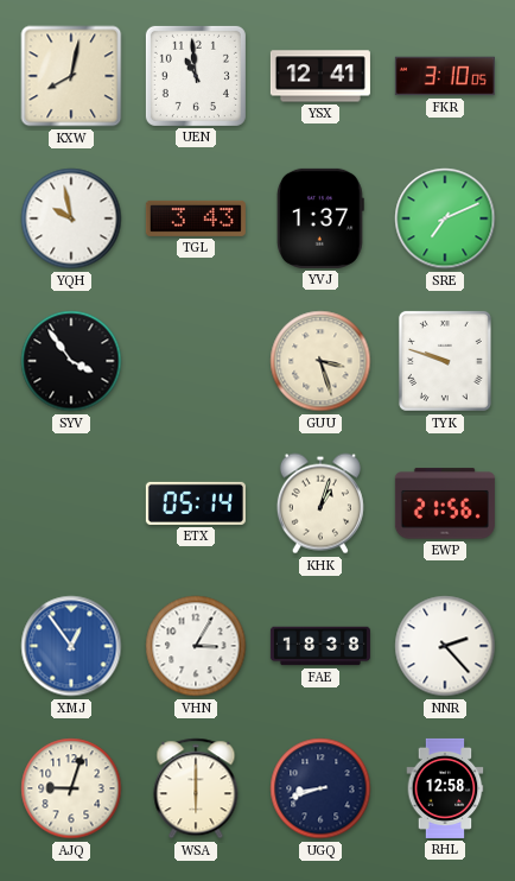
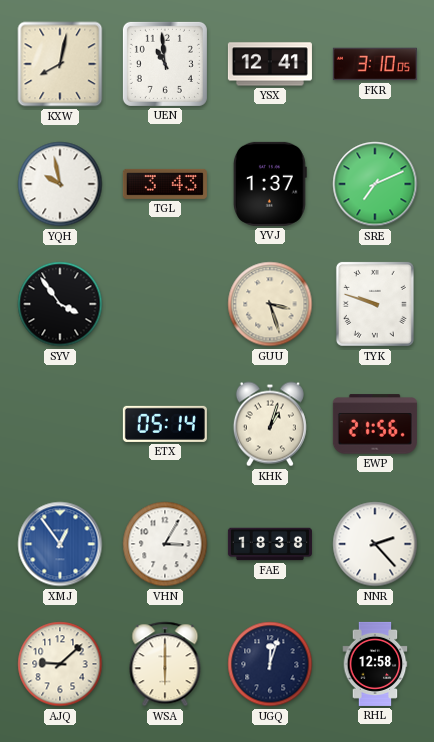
AJQ: 9:03 -> 9:08 (60, 664)
UGQ: 8:42 -> 12:03 (270, 664)
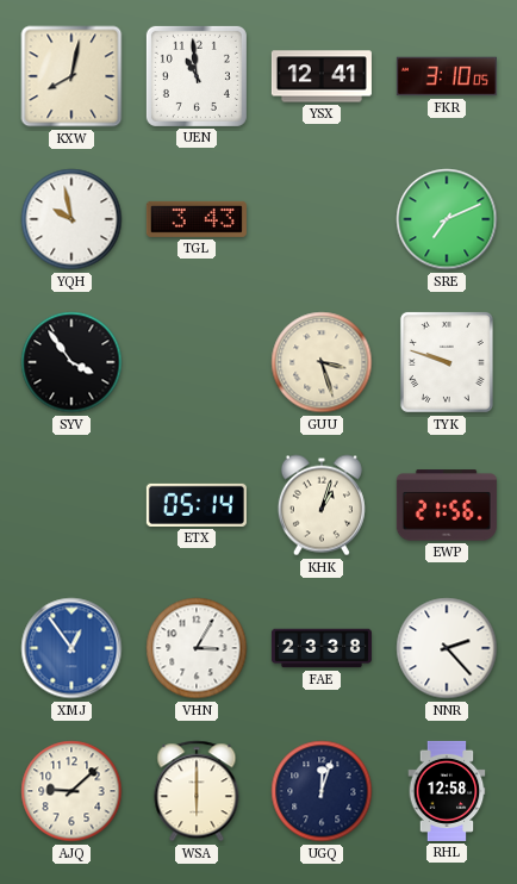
YVJ: 1:37 -> none (270, 184)
FAE: 18:38 -> 23:38 (322, 648)
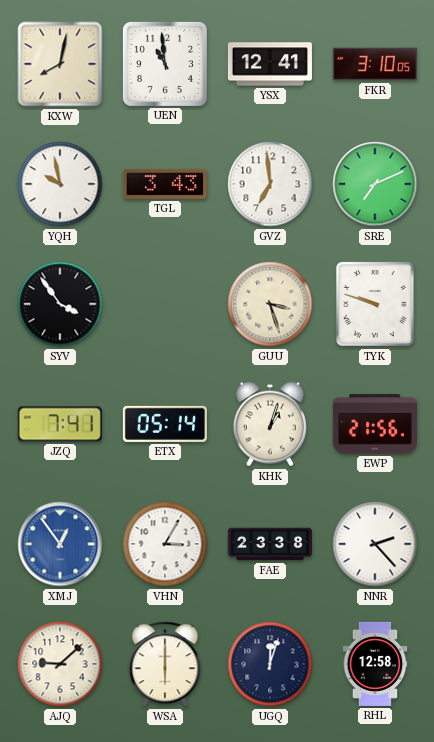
GVZ: none -> 6:59 (270, 184)
JZQ: none -> 7:41 (60, 424)
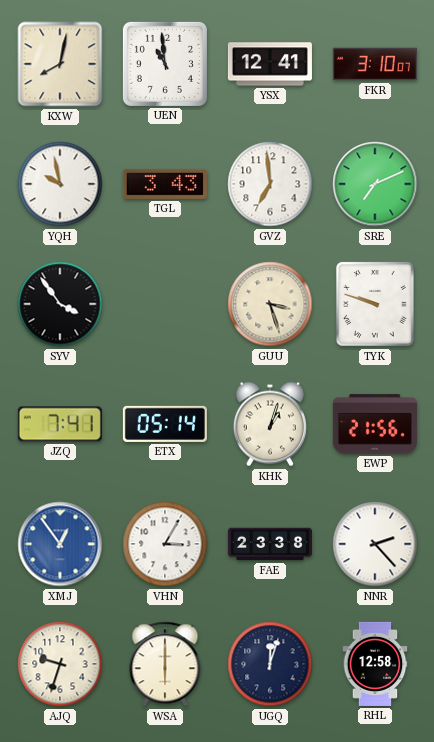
FKR: 3:10:05 -> 3:10:07 (375, 64)
AJQ: 9:08 -> 9:33 (60, 664)
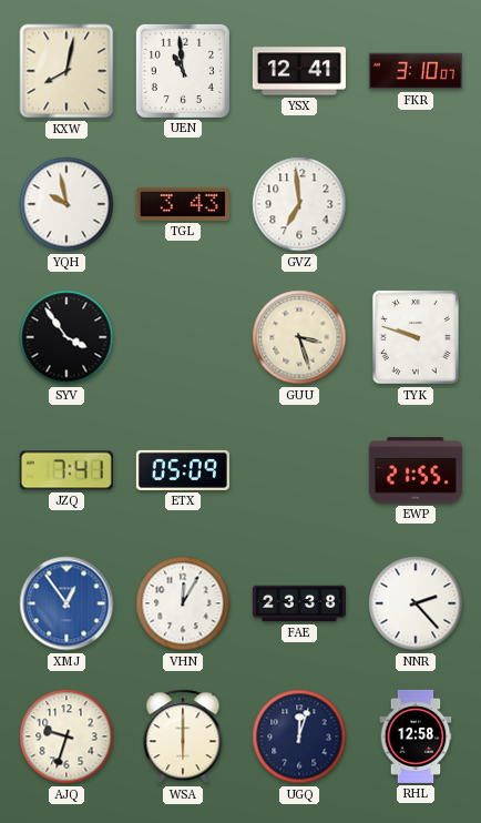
SRE: 7:11 -> none (375, 184)
ETX: 05:14 -> 05:09 (183, 470)
KHK: 1:03 -> none (270, 424)
EWP: 21:56 -> 21:55 (416, 470)
VHN: 3:05 -> 12:05 (183, 603)
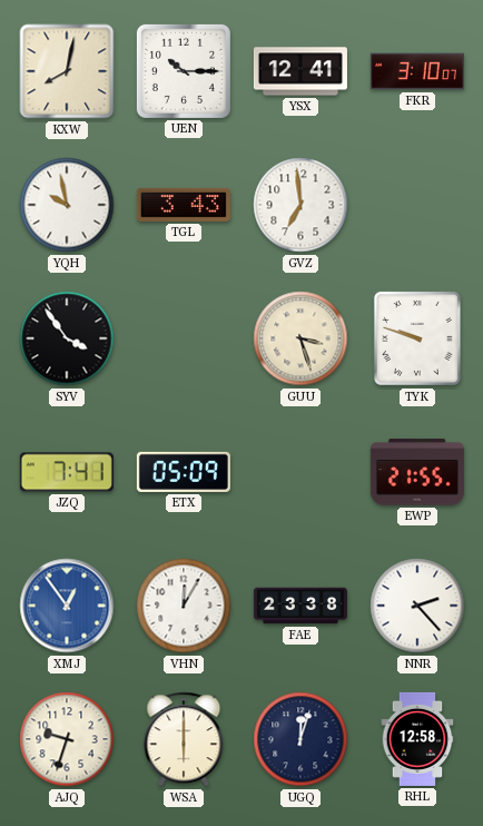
UEN: 10:59 -> 10:15 (184, 71)
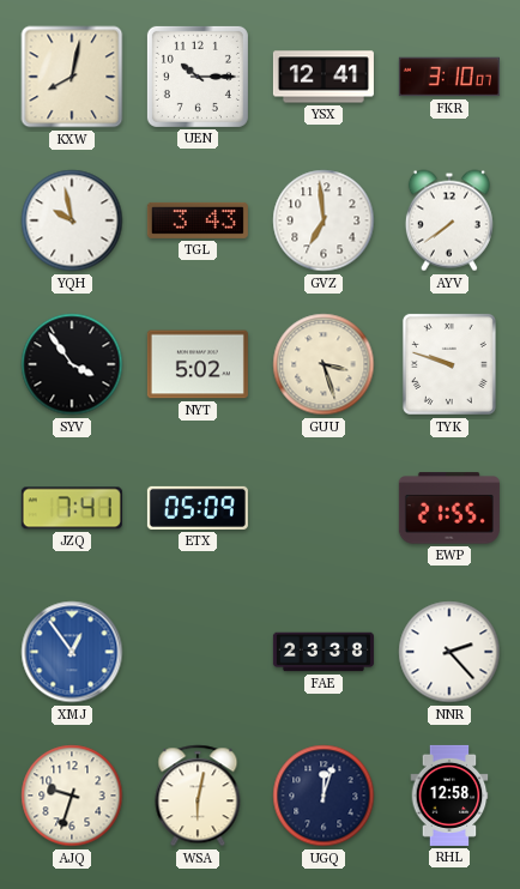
AYV: none -> 7:39 (449, 220)
NYT: none -> 5:02 (198, 364)
VHN: 12:05 -> none (184, 606)
WSA: 6:00 -> 6:02 (198, 796)
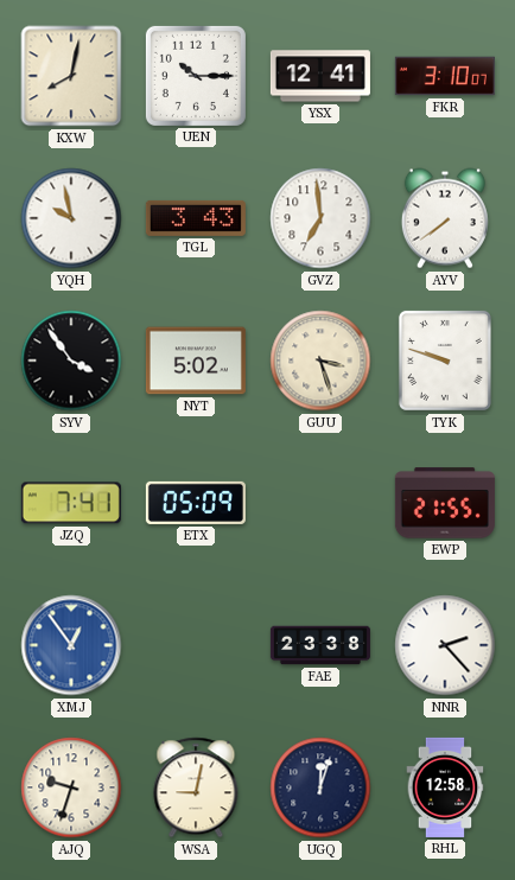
WSA: 6:02 -> 9:02 (196, 787)
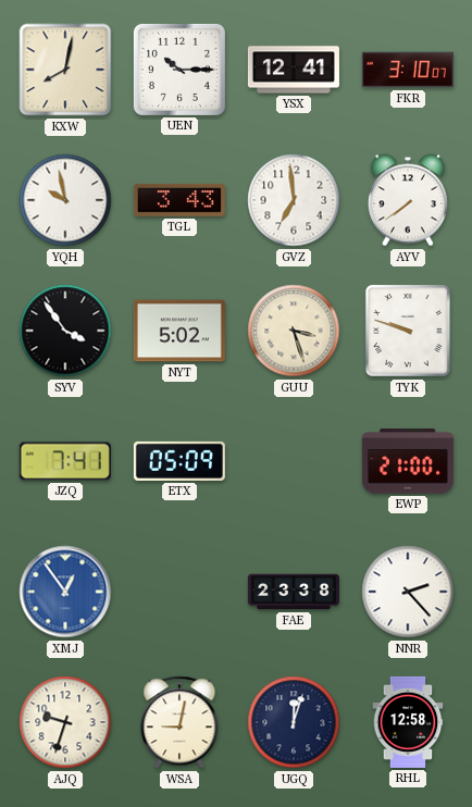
EWP: 21:55 -> 21:00 (408, 461)
